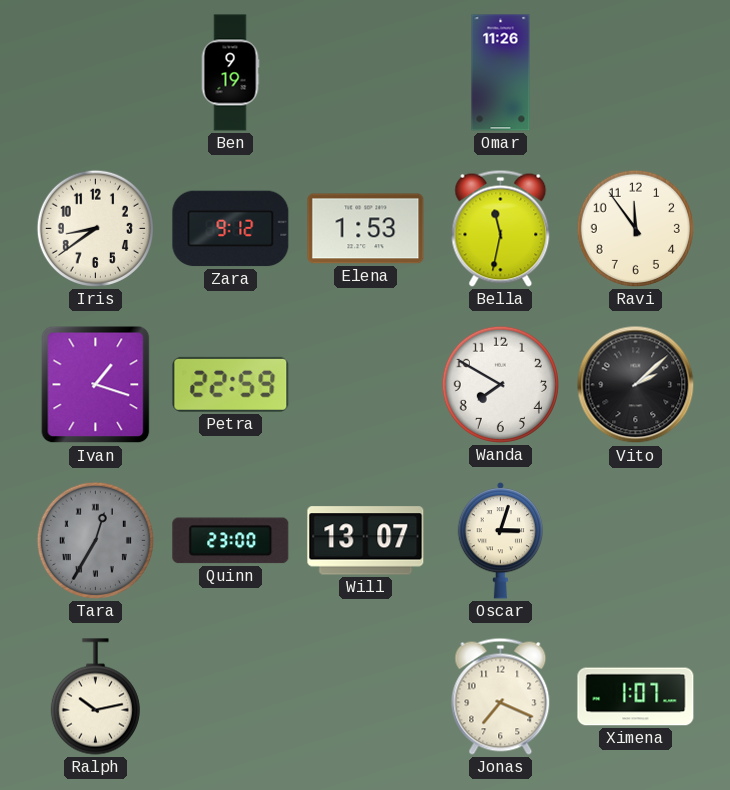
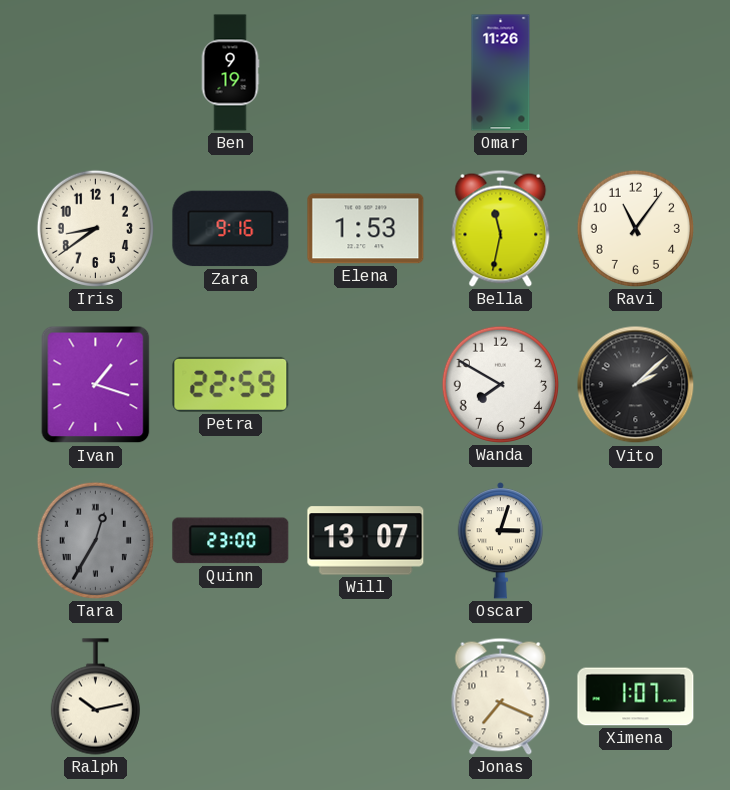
Zara: 9:12 -> 9:16 (231, 229)
Ravi: 11:54 -> 11:06 (635, 228)
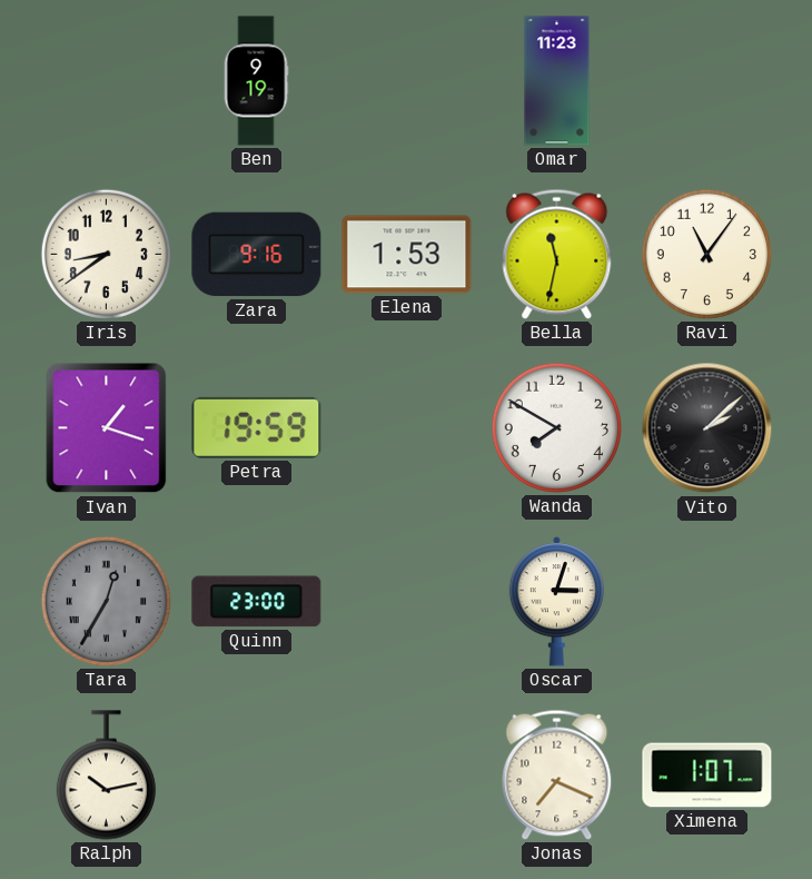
Omar: 11:26 -> 11:23 (557, 81)
Petra: 22:59 -> 19:59 (257, 427)
Will: 13:07 -> none (366, 541)
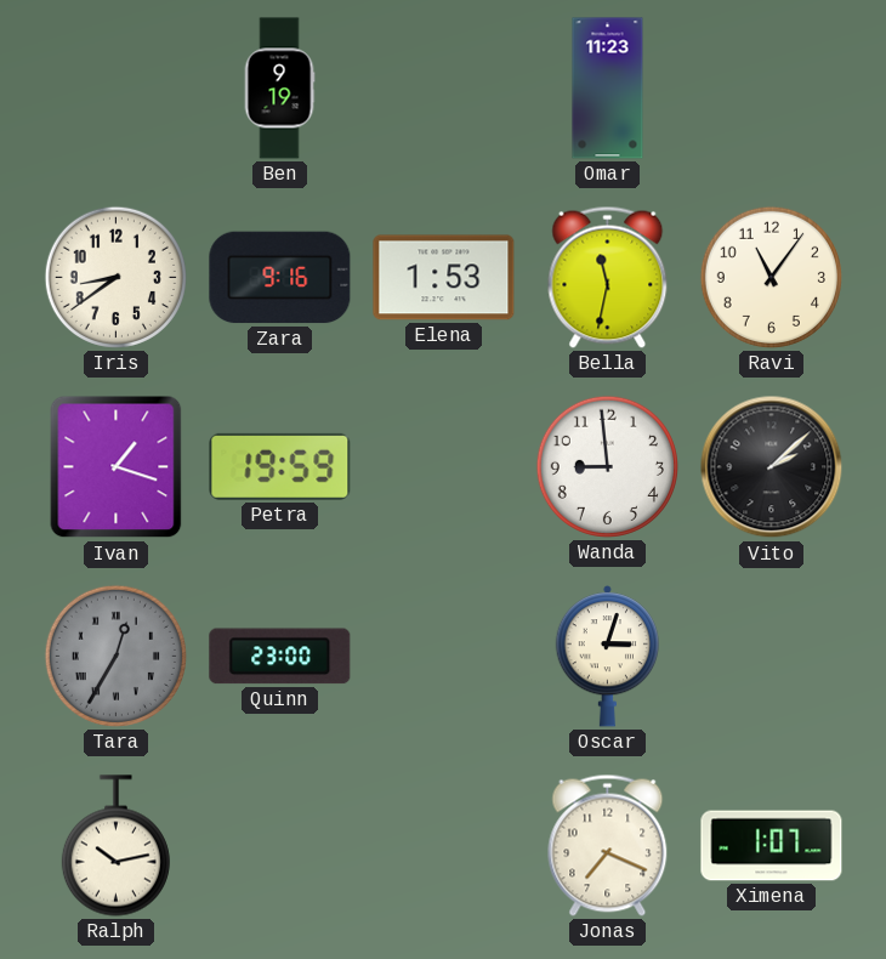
Wanda: 7:50 -> 8:59 (607, 466)
